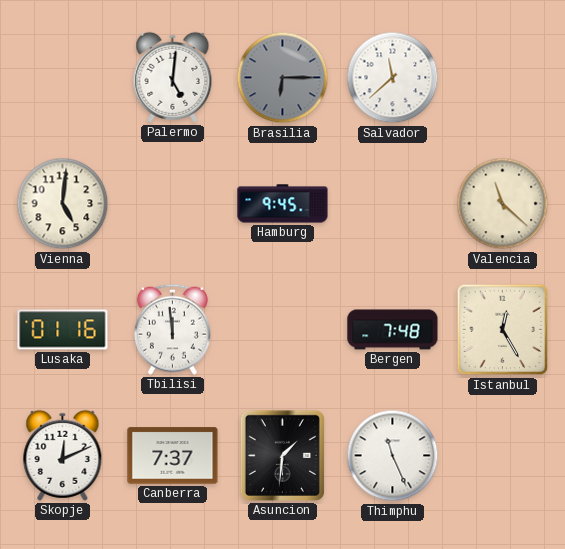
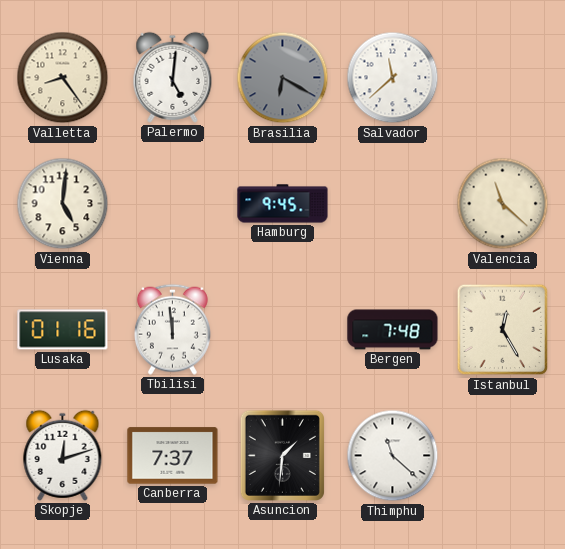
Valletta: none -> 8:24 (63, 78)
Brasilia: 6:15 -> 6:20 (283, 78)
Skopje: 12:11 -> 12:12 (63, 455)
Thimphu: 11:26 -> 11:22 (393, 456)
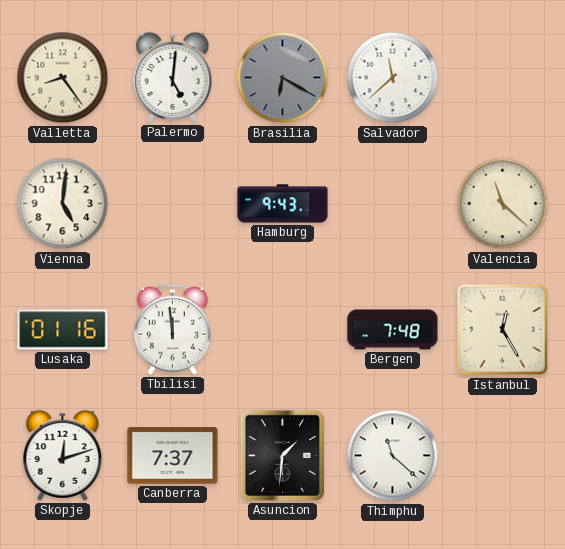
Hamburg: 9:45 -> 9:43 (283, 204)
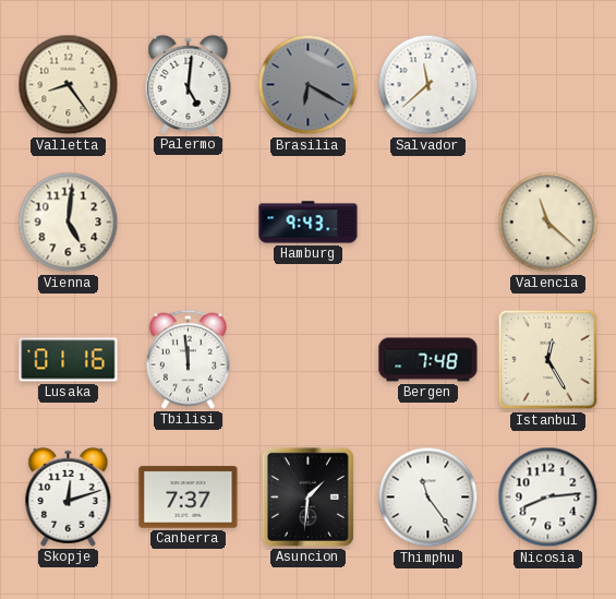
Thimphu: 11:22 -> 11:24 (428, 498)
Nicosia: none -> 8:14 (548, 498)
